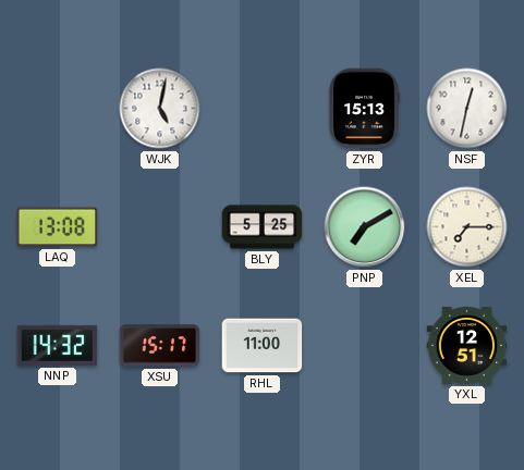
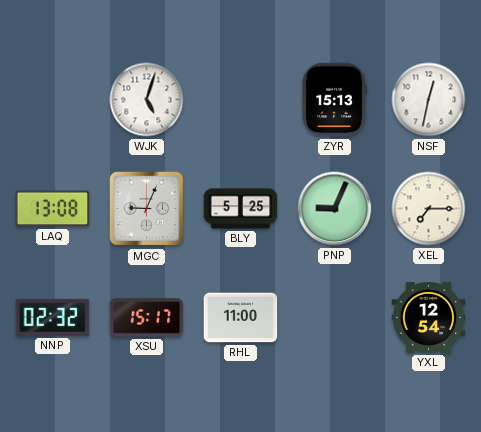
WJK: 5:02 -> 5:03 (147, 100)
MGC: none -> 9:04 (147, 209)
PNP: 7:10 -> 9:04 (335, 209)
NNP: 14:32 -> 02:32 (53, 317)
YXL: 12:51 -> 12:54 (429, 317)
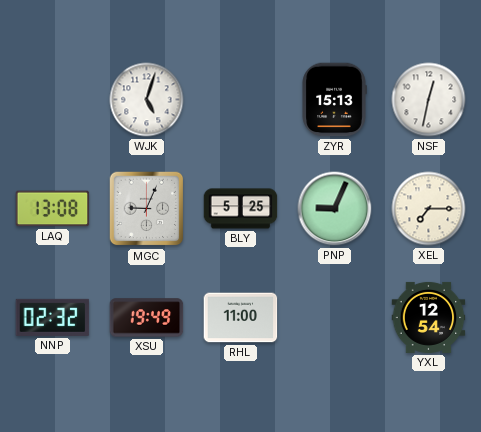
XSU: 15:17 -> 19:49 (147, 318)
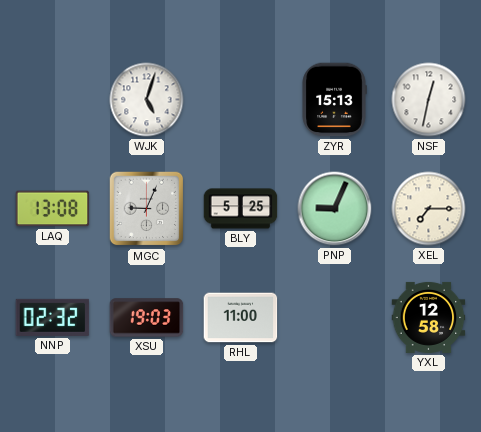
XSU: 19:49 -> 19:03 (147, 318)
YXL: 12:54 -> 12:58 (429, 317)
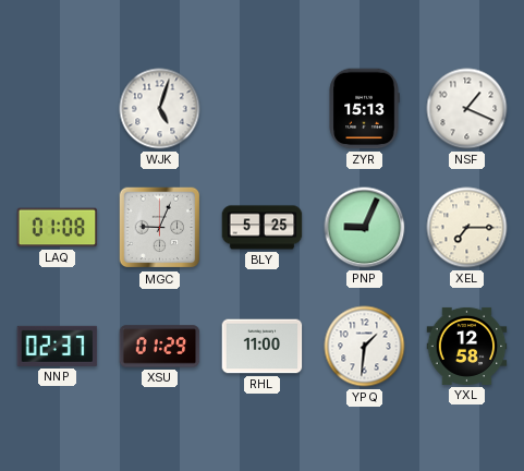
NSF: 12:32 -> 1:19 (467, 109)
LAQ: 13:08 -> 01:08 (58, 228)
NNP: 02:32 -> 02:37 (58, 346)
XSU: 19:03 -> 01:29 (160, 347)
YPQ: none -> 1:31 (365, 347)
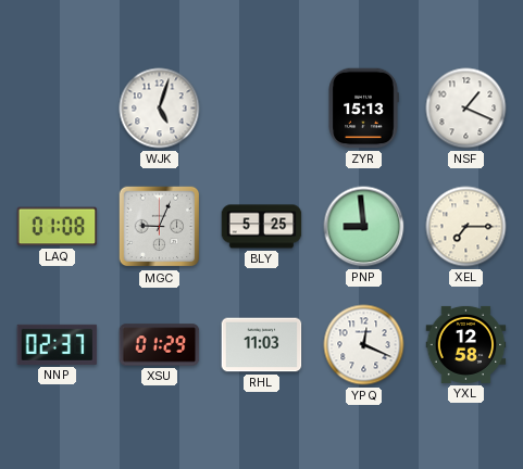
PNP: 9:04 -> 8:59 (364, 227)
RHL: 11:00 -> 11:03 (262, 345)
YPQ: 1:31 -> 12:19 (364, 345)
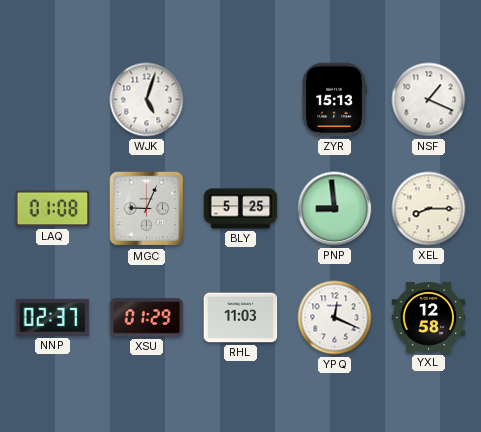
XEL: 7:15 -> 8:15 (429, 209)
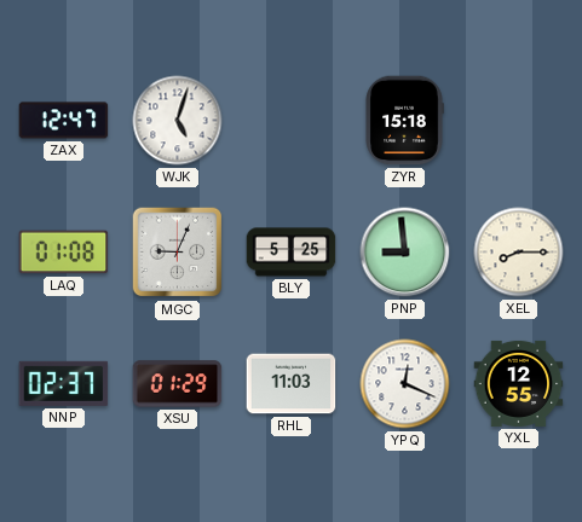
ZAX: none -> 12:47 (64, 121)
ZYR: 15:13 -> 15:18 (404, 121)
NSF: 1:19 -> none (429, 100)
YXL: 12:58 -> 12:55 (519, 383)
